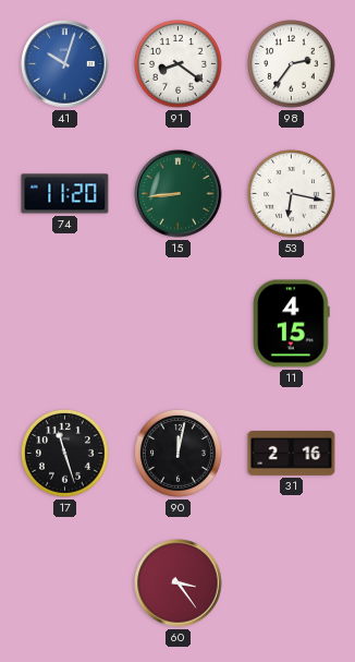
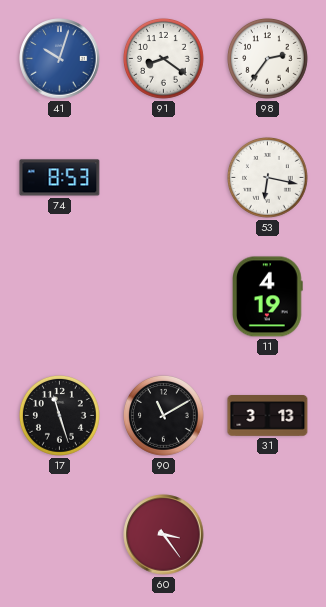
74: 11:20 -> 8:53 (60, 178)
15: 8:44 -> none (179, 194)
11: 4:15 -> 4:19 (268, 297)
90: 12:02 -> 11:10 (164, 416)
31: 2:16 -> 3:13 (268, 416)
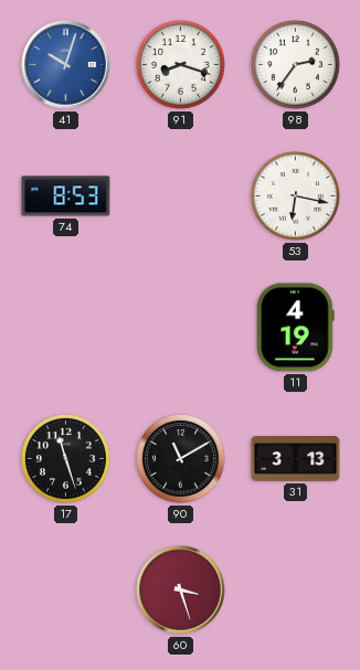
91: 8:21 -> 8:18 (181, 65)
60: 3:24 -> 3:27 (181, 591)
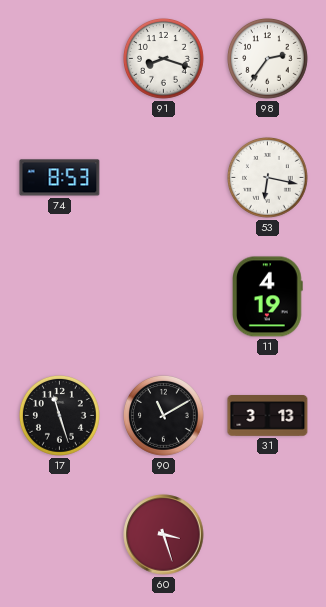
41: 10:03 -> none (66, 65)
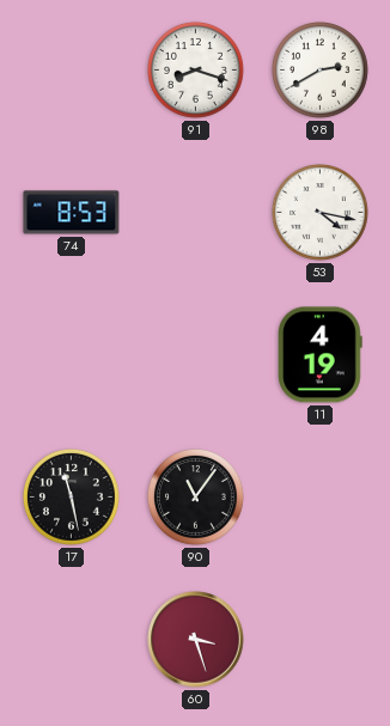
98: 2:36 -> 2:40 (321, 71)
53: 6:17 -> 4:17 (321, 213)
17: 11:27 -> 11:28 (72, 498)
90: 11:10 -> 11:06 (196, 498)
31: 3:13 -> none (268, 416)
